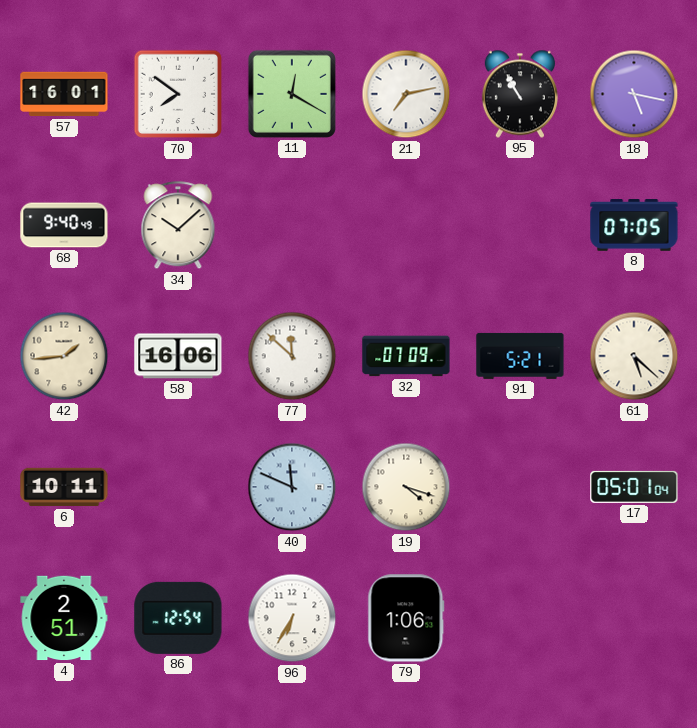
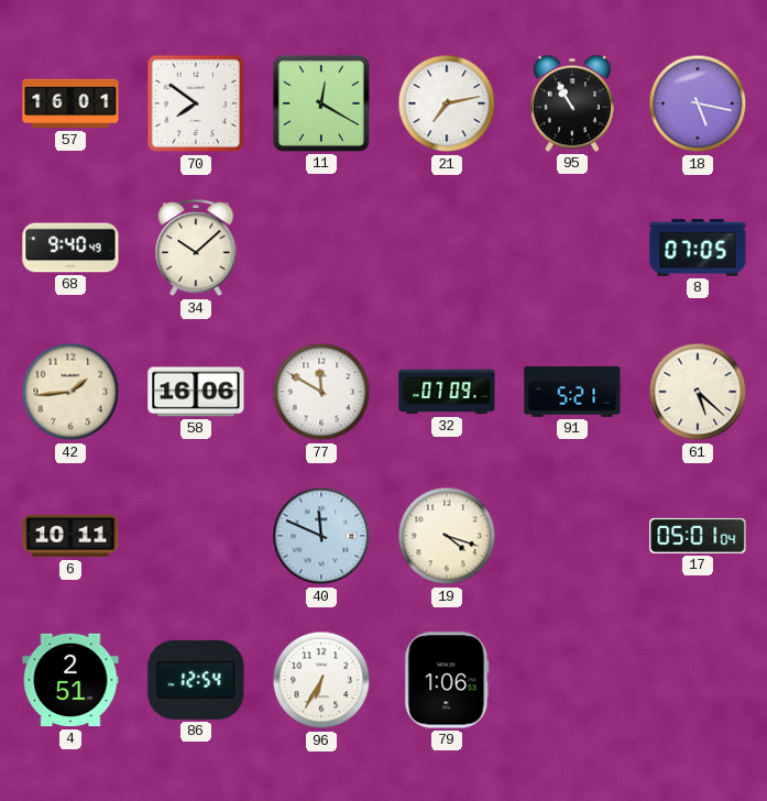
77: 11:52 -> 11:50 (321, 392)
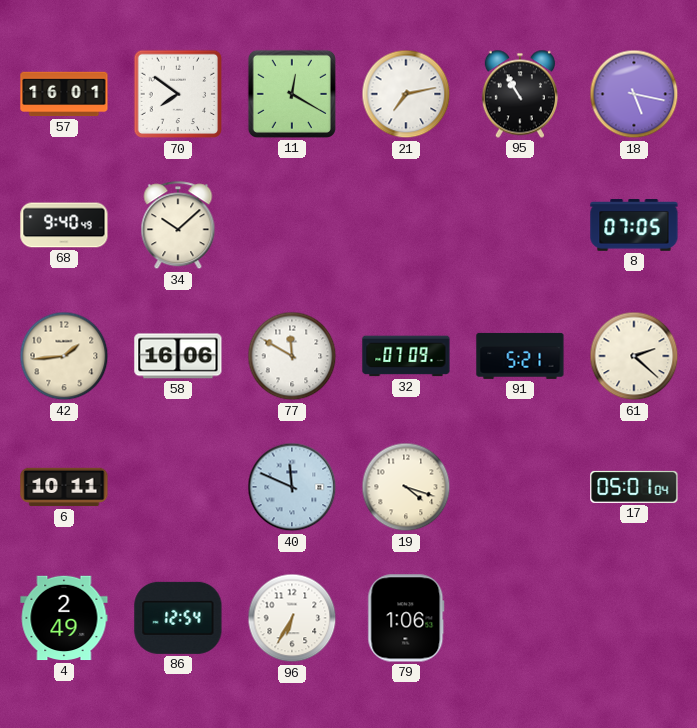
61: 5:22 -> 2:22 (634, 356)
4: 2:51 -> 2:49 (64, 618)
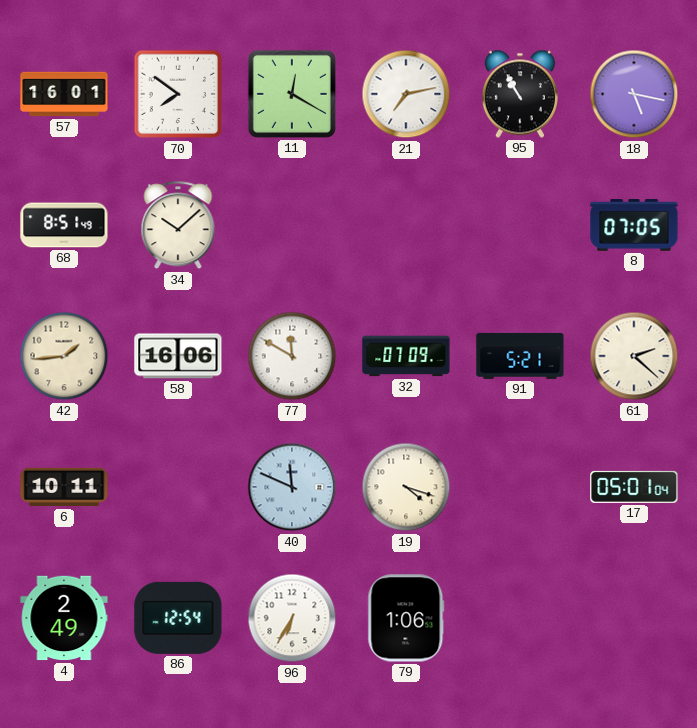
68: 9:40 -> 8:51 (64, 225)
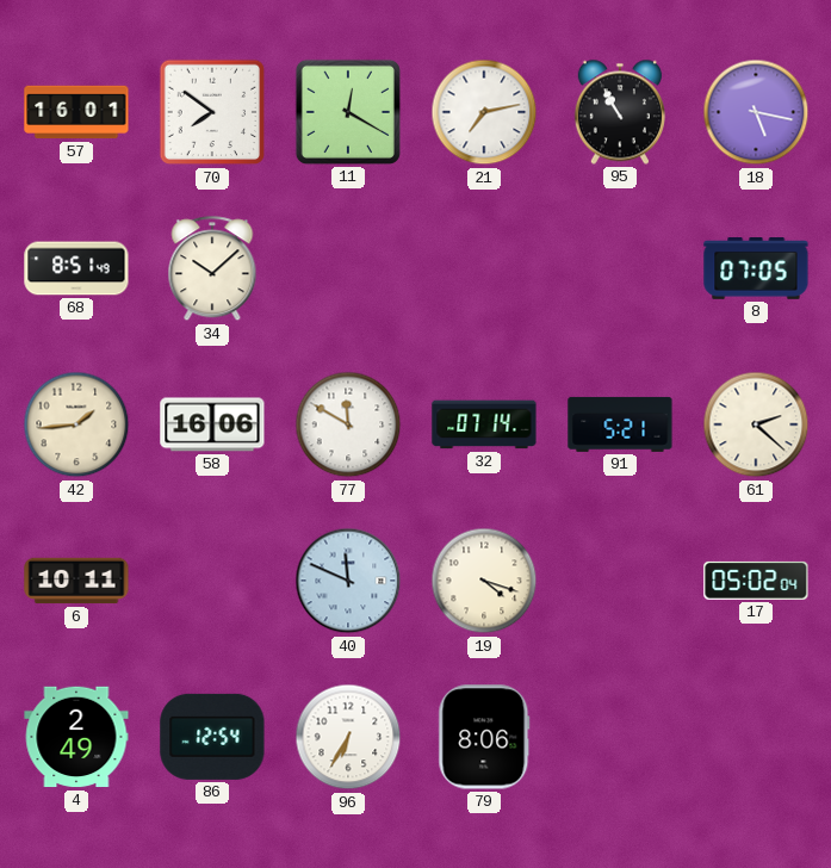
32: 07:09 -> 07:14 (484, 424)
17: 05:01 -> 05:02 (756, 581)
79: 1:06 -> 8:06 (484, 737)
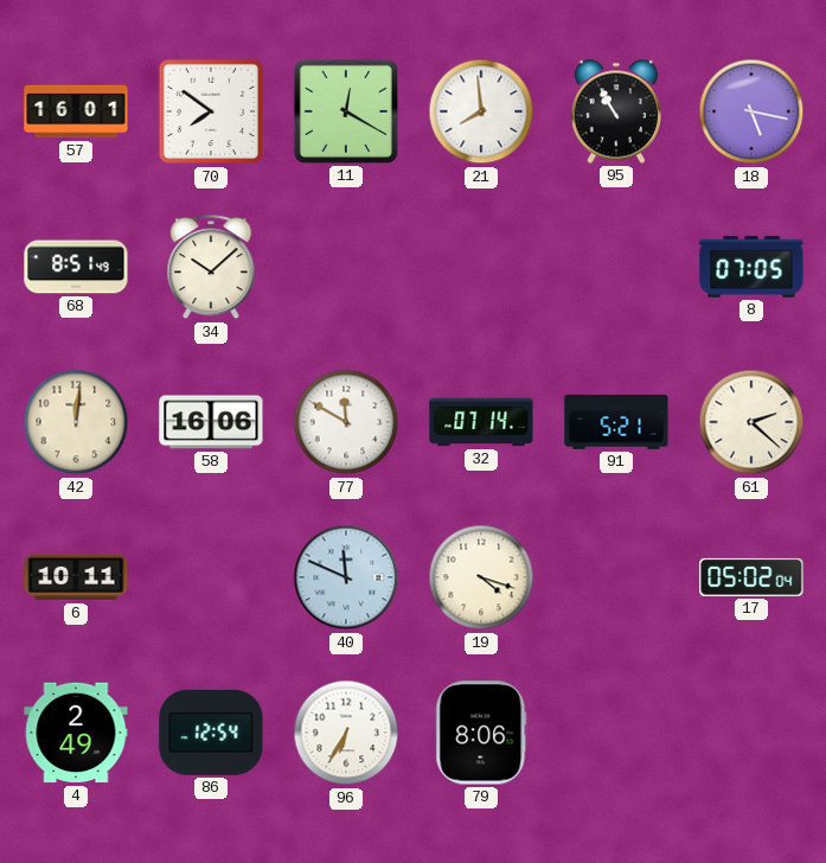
21: 7:13 -> 7:59 (481, 111)
42: 1:44 -> 12:01 (76, 422)
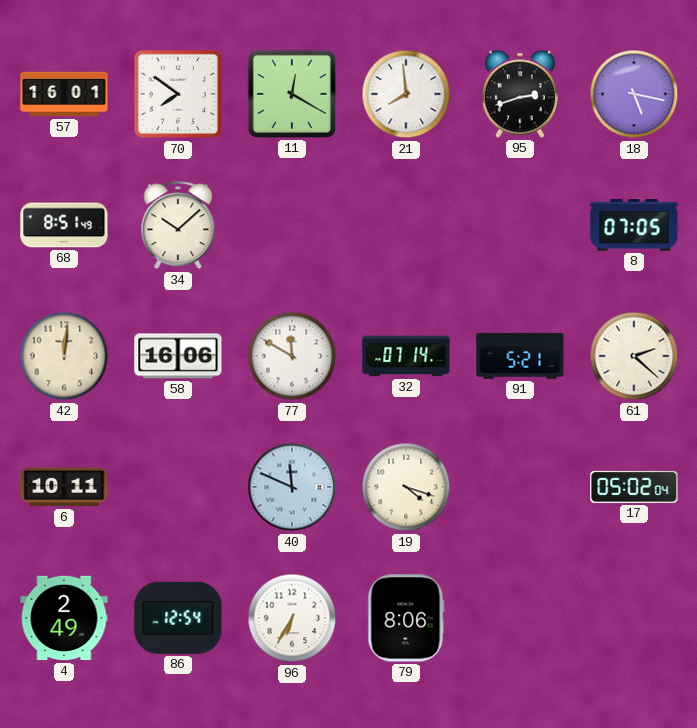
95: 10:55 -> 2:42 (520, 94)
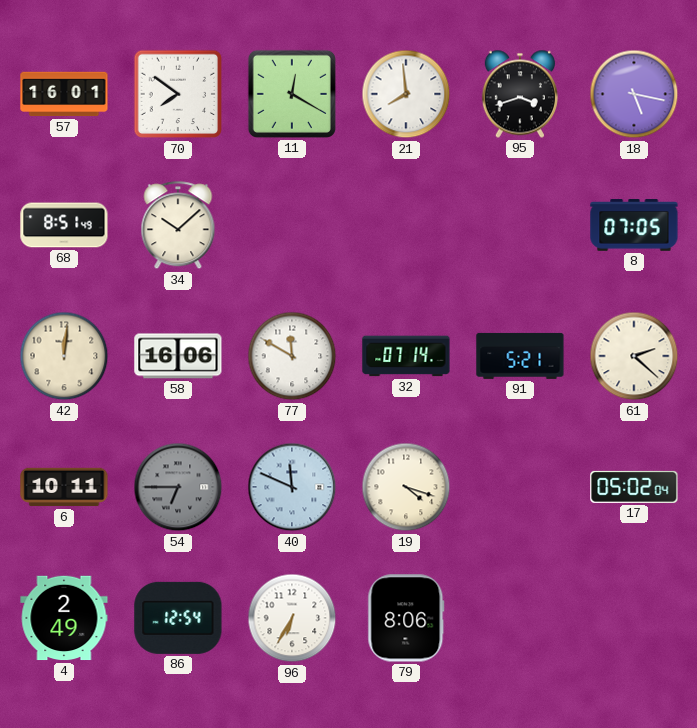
95: 2:42 -> 3:42 (520, 94)
54: none -> 6:45 (178, 487)
